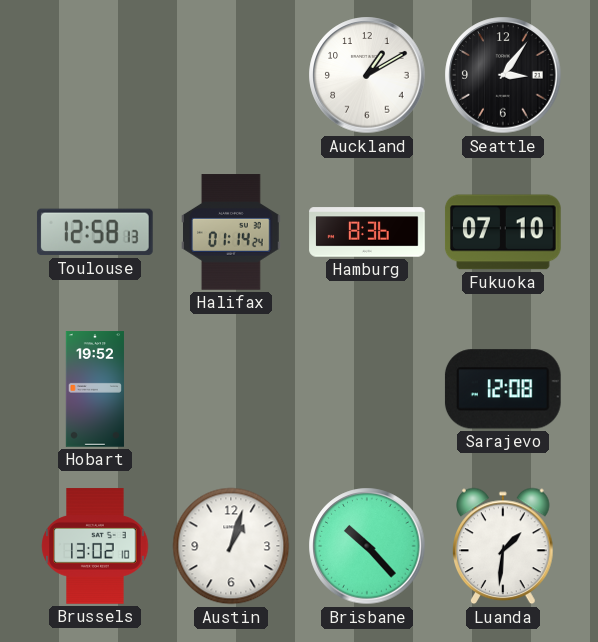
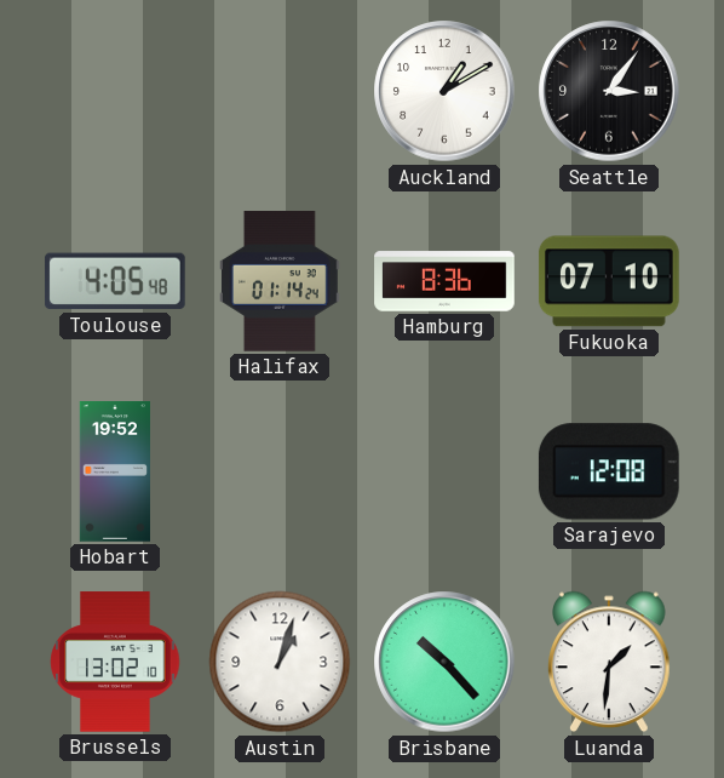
Toulouse: 12:58 -> 4:05 (115, 281)
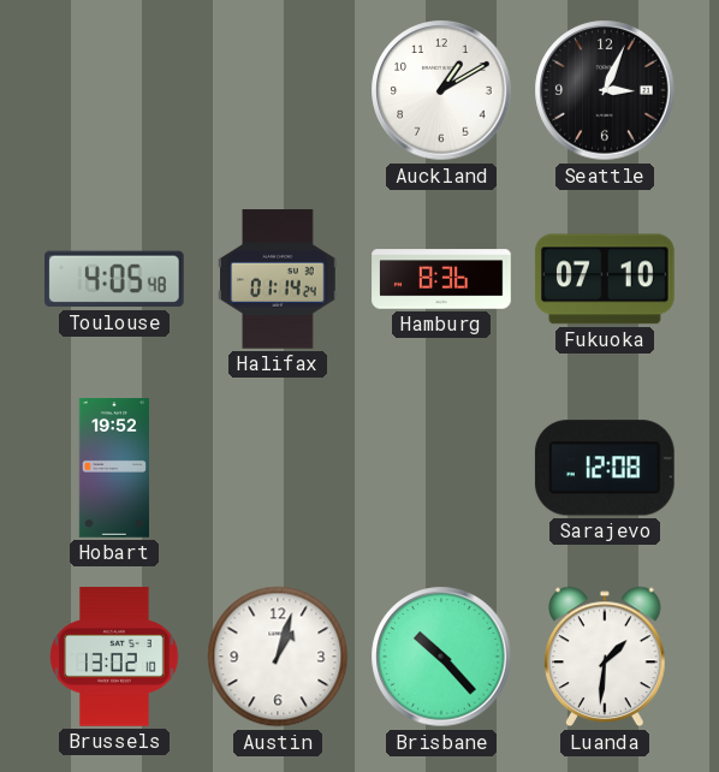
Seattle: 3:06 -> 3:04 (605, 90)
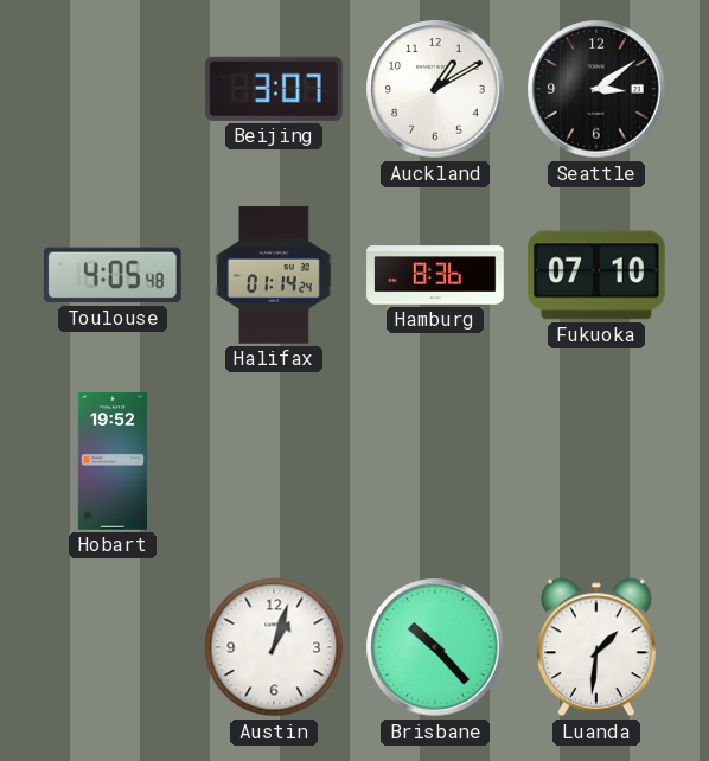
Beijing: none -> 3:07 (274, 89)
Seattle: 3:04 -> 3:09 (596, 89)
Sarajevo: 12:08 -> none (605, 468)
Brussels: 13:02 -> none (114, 657)
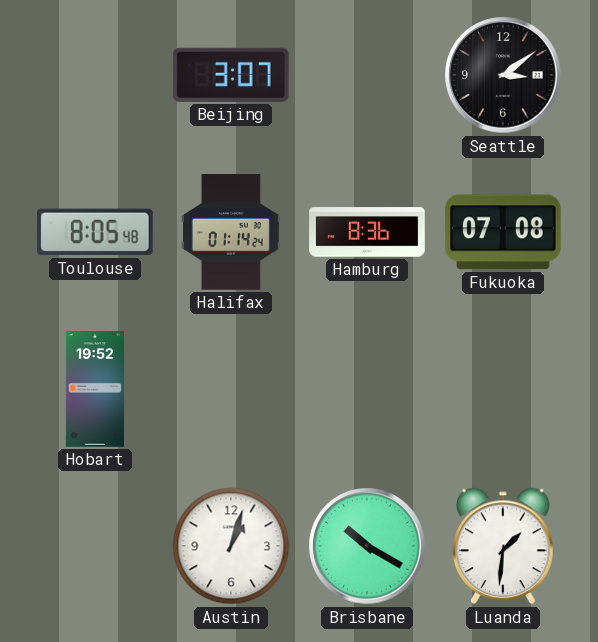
Auckland: 1:10 -> none (435, 89)
Toulouse: 4:05 -> 8:05 (95, 232)
Fukuoka: 07:10 -> 07:08 (503, 232)
Brisbane: 10:23 -> 10:20 (367, 546)
